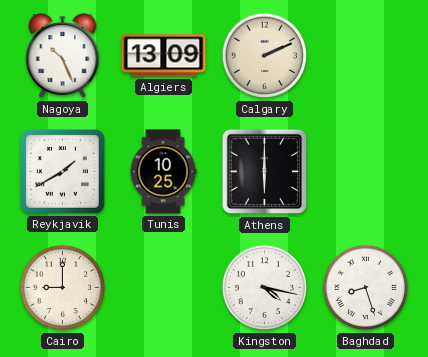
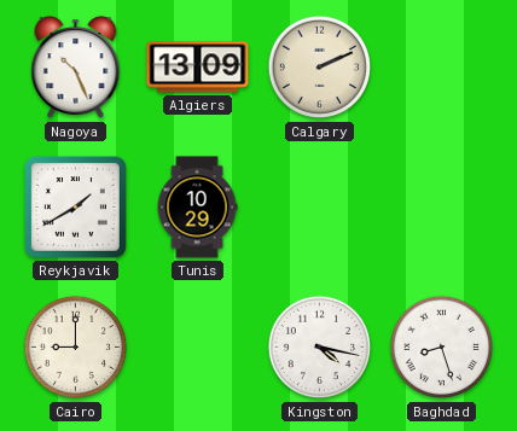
Tunis: 10:25 -> 10:29 (197, 208)
Athens: 6:00 -> none (265, 172)
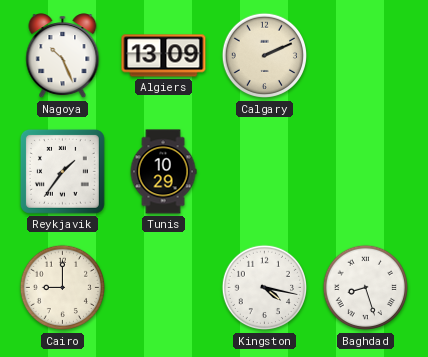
Reykjavik: 1:40 -> 1:36 (62, 171)
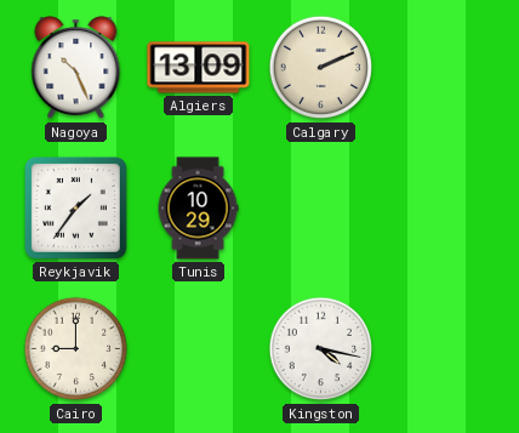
Baghdad: 8:27 -> none (366, 288)
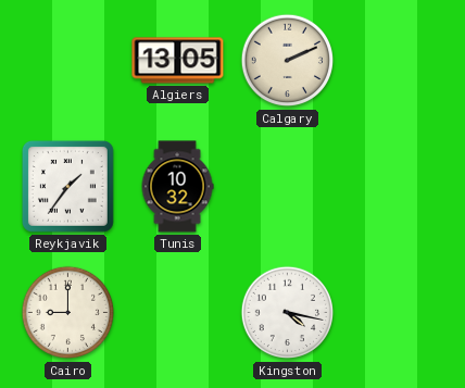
Nagoya: 10:26 -> none (76, 68)
Algiers: 13:09 -> 13:05 (178, 61)
Tunis: 10:29 -> 10:32 (177, 187)
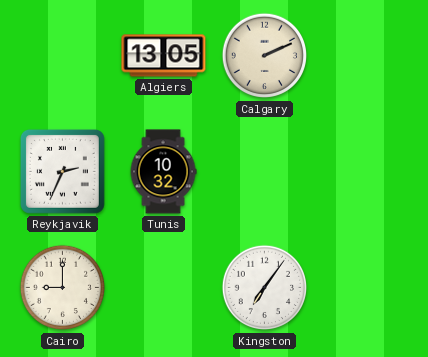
Reykjavik: 1:36 -> 2:34 (62, 171)
Kingston: 4:17 -> 7:06 (265, 288)
